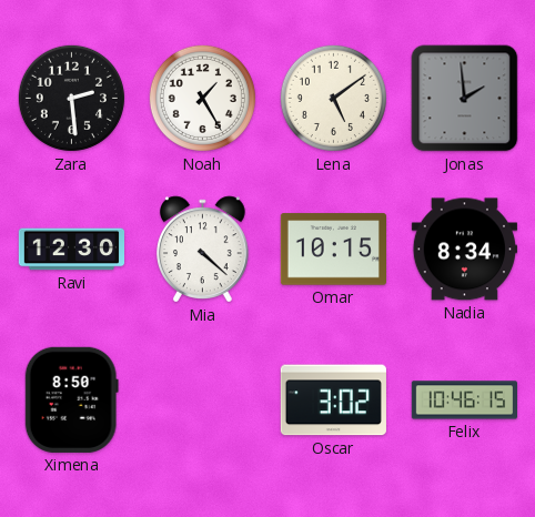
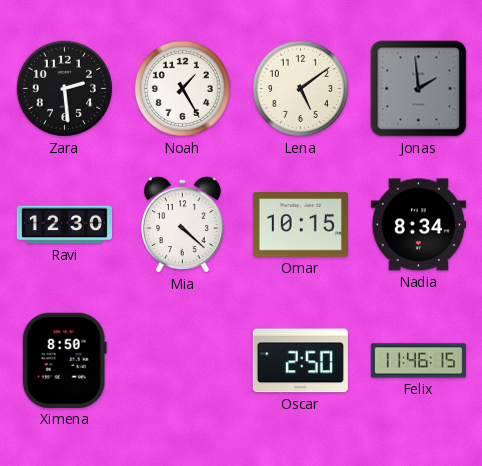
Oscar: 3:02 -> 2:50 (300, 361)
Felix: 10:46 -> 11:46 (418, 361)
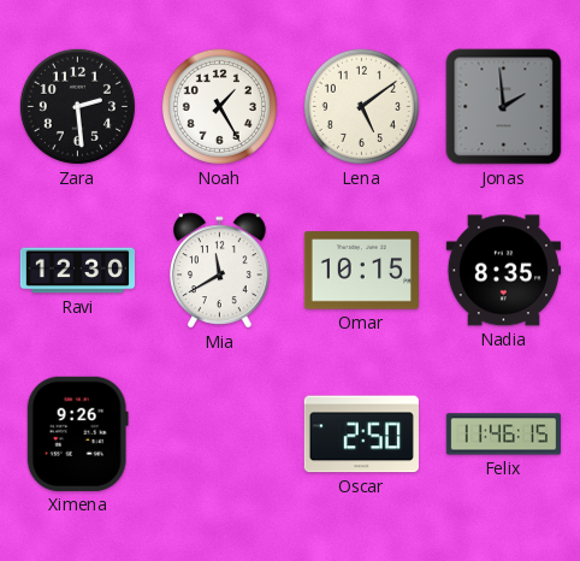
Mia: 4:22 -> 11:40 (220, 271)
Nadia: 8:34 -> 8:35 (503, 271)
Ximena: 8:50 -> 9:26 (77, 433)
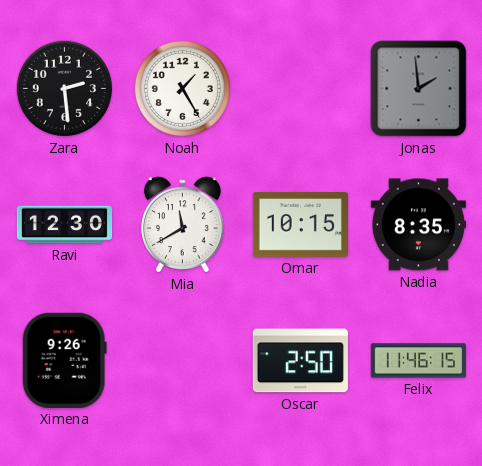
Lena: 5:09 -> none (361, 106)
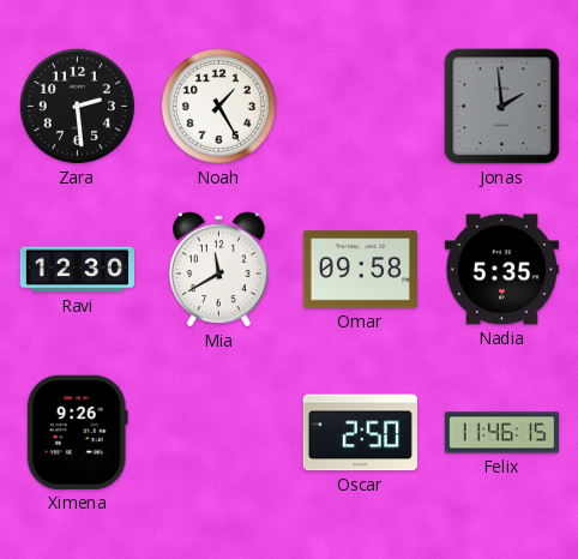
Omar: 10:15 -> 09:58 (360, 270)
Nadia: 8:35 -> 5:35 (501, 270)
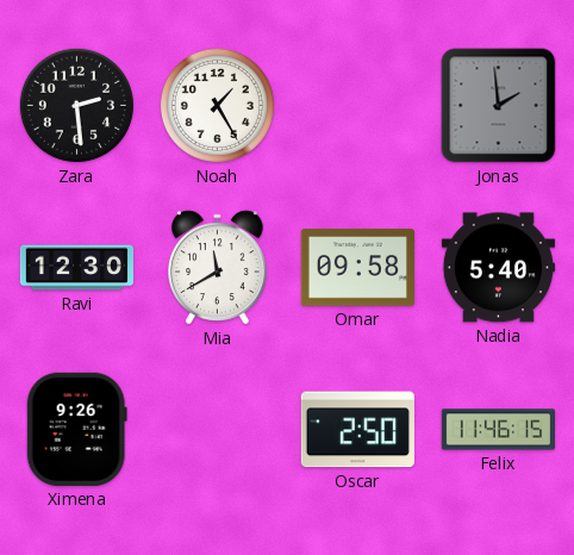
Nadia: 5:35 -> 5:40 (498, 268)
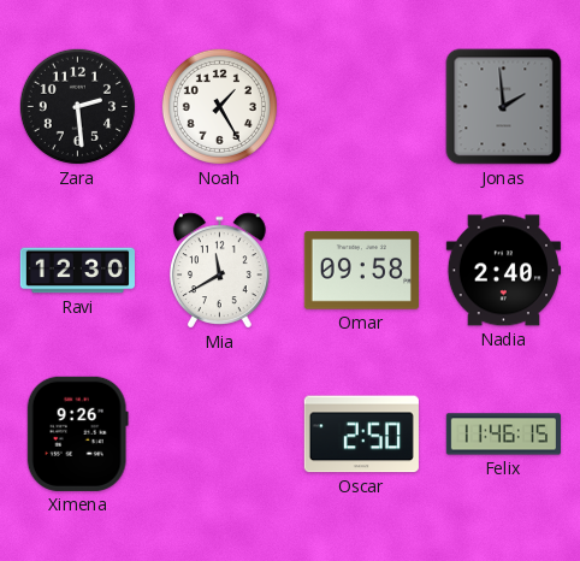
Nadia: 5:40 -> 2:40 (503, 271)
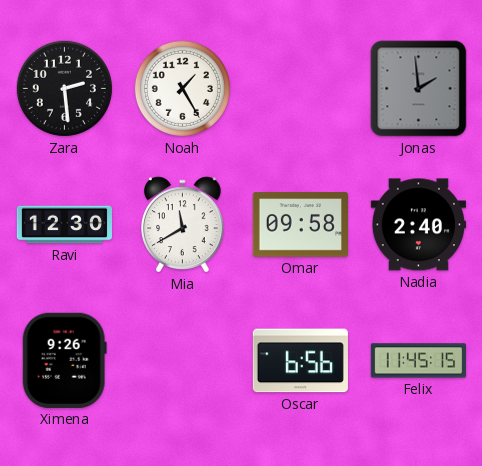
Oscar: 2:50 -> 6:56 (300, 361)
Felix: 11:46 -> 11:45 (418, 361)
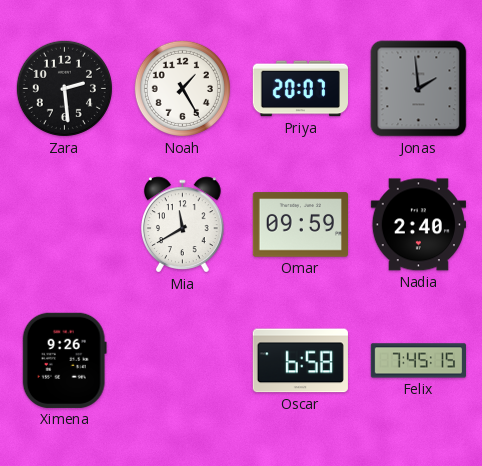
Priya: none -> 20:07 (300, 89)
Ravi: 12:30 -> none (64, 225)
Omar: 09:58 -> 09:59 (300, 225)
Oscar: 6:56 -> 6:58 (300, 361)
Felix: 11:45 -> 7:45 (418, 361)
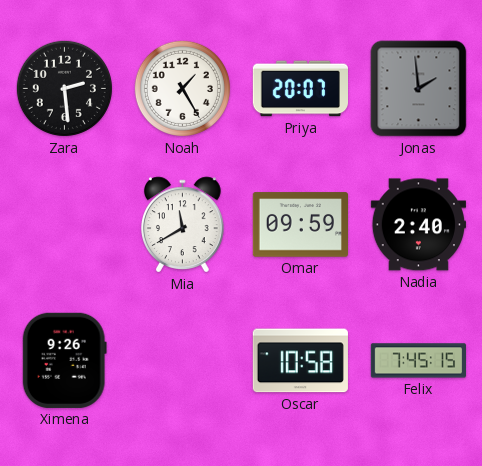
Oscar: 6:58 -> 10:58 (300, 361)
